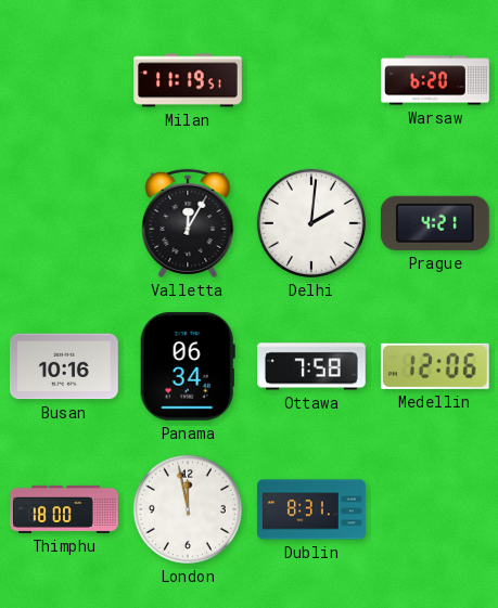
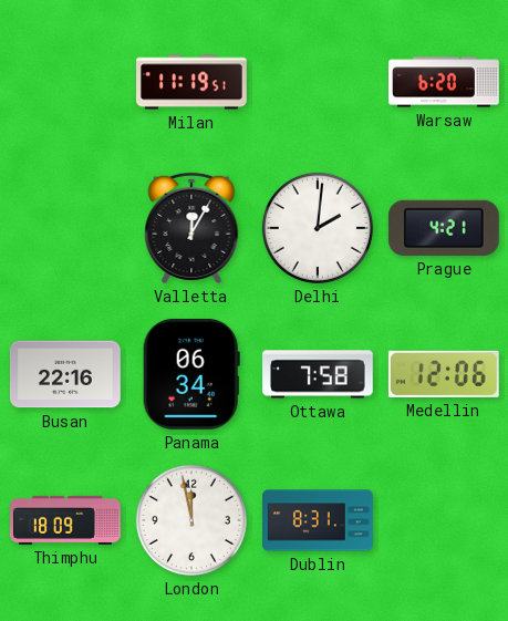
Busan: 10:16 -> 22:16 (66, 374)
Thimphu: 18:00 -> 18:09 (65, 520)
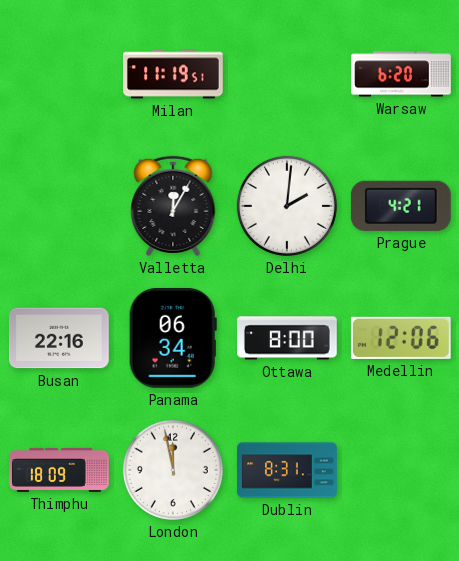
Ottawa: 7:58 -> 8:00 (288, 338)
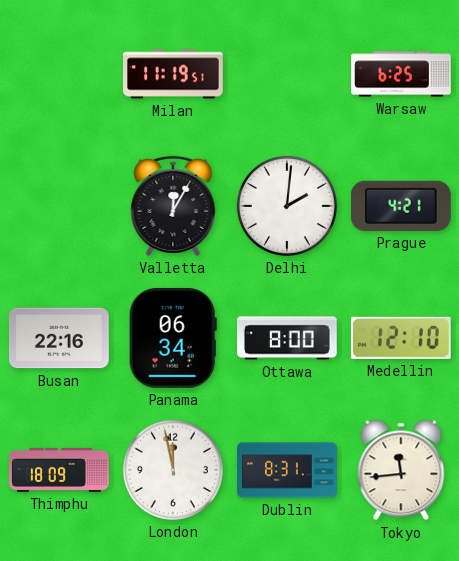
Warsaw: 6:20 -> 6:25 (401, 74)
Medellin: 12:06 -> 12:10 (401, 338)
Tokyo: none -> 11:44 (401, 470)
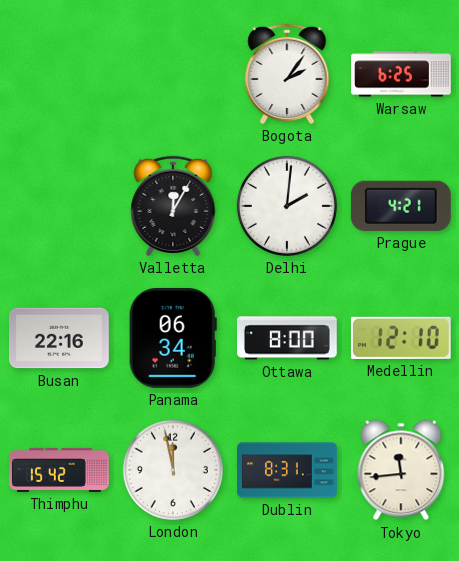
Milan: 11:19 -> none (174, 74)
Bogota: none -> 2:06 (287, 74)
Thimphu: 18:09 -> 15:42 (59, 470)
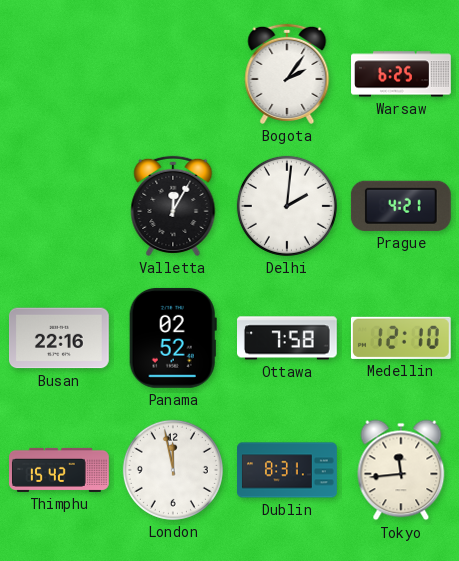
Panama: 06:34 -> 02:52 (173, 338)
Ottawa: 8:00 -> 7:58 (288, 338)
